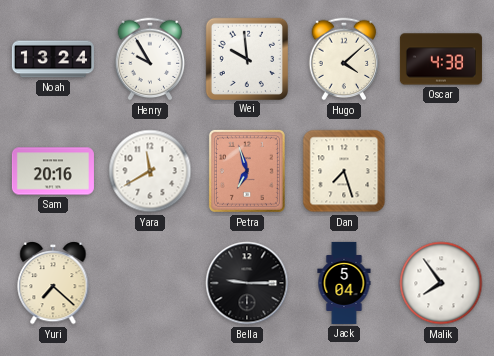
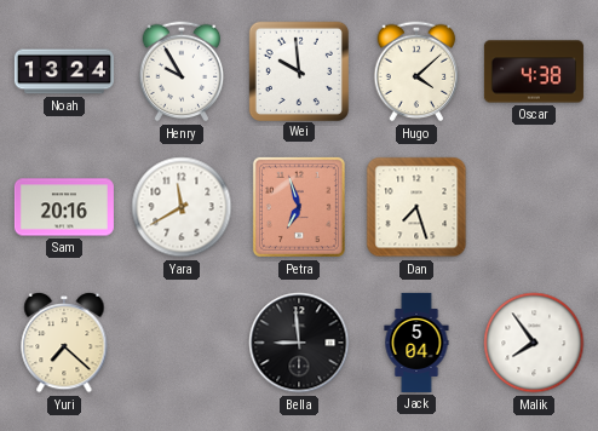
Bella: 9:15 -> 8:59 (299, 343)
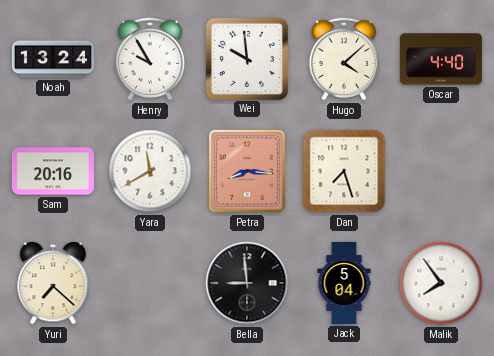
Oscar: 4:38 -> 4:40 (441, 59)
Petra: 6:57 -> 8:16 (247, 171)
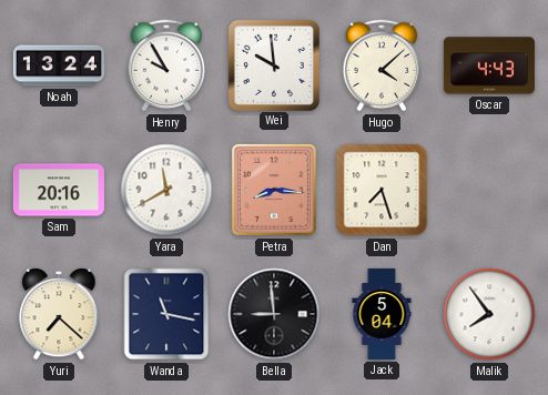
Oscar: 4:40 -> 4:43 (489, 65)
Wanda: none -> 11:17 (166, 314)
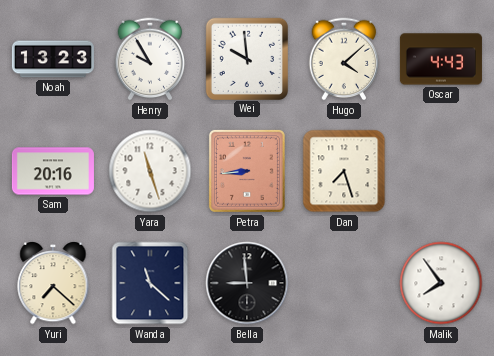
Noah: 13:24 -> 13:23 (53, 59)
Yara: 11:40 -> 11:27 (150, 171)
Petra: 8:16 -> 8:44 (247, 171)
Wanda: 11:17 -> 11:22 (150, 283)
Jack: 5:04 -> none (382, 314)
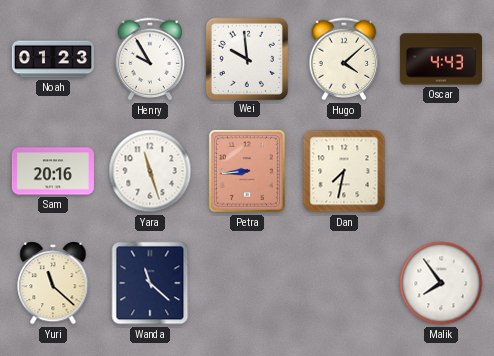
Noah: 13:23 -> 01:23 (53, 59)
Dan: 7:27 -> 7:32 (344, 171)
Yuri: 7:22 -> 11:22 (53, 284)
Bella: 8:59 -> none (247, 283)
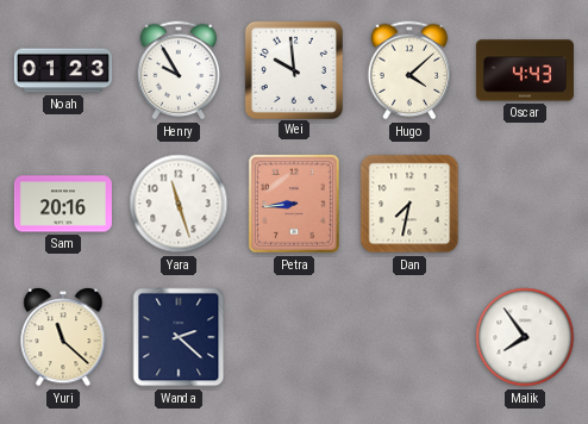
Wanda: 11:22 -> 2:22 (179, 337)
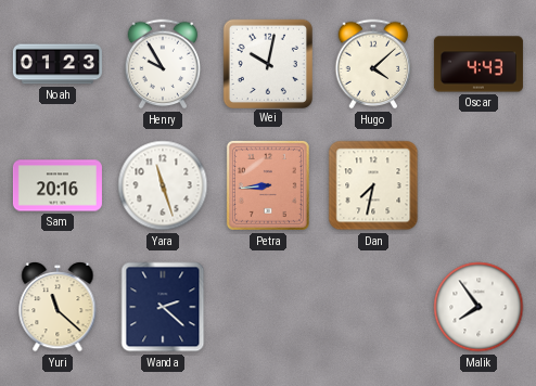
Wei: 9:59 -> 10:02 (267, 63)
